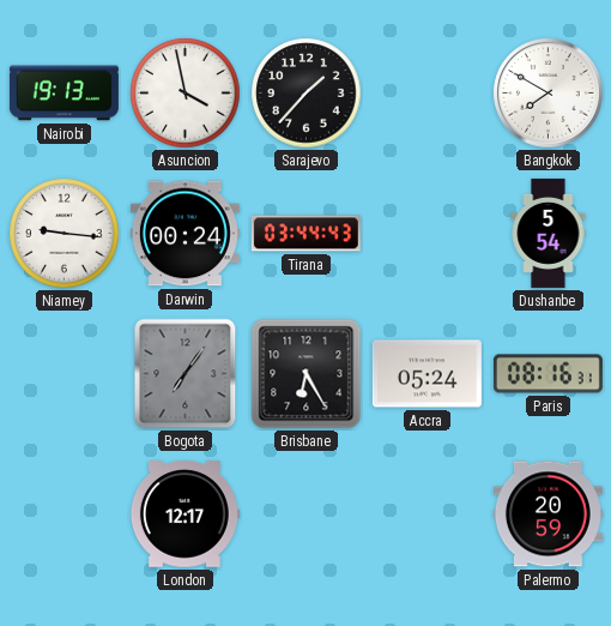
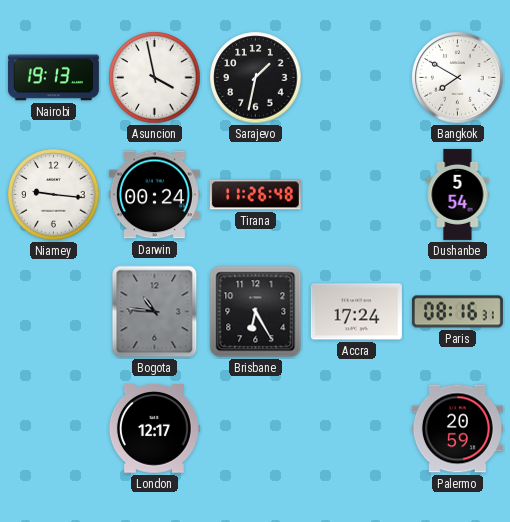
Sarajevo: 1:37 -> 1:32 (256, 78)
Tirana: 03:44 -> 11:26 (255, 195)
Bogota: 7:06 -> 10:46 (155, 312)
Accra: 05:24 -> 17:24 (356, 312)
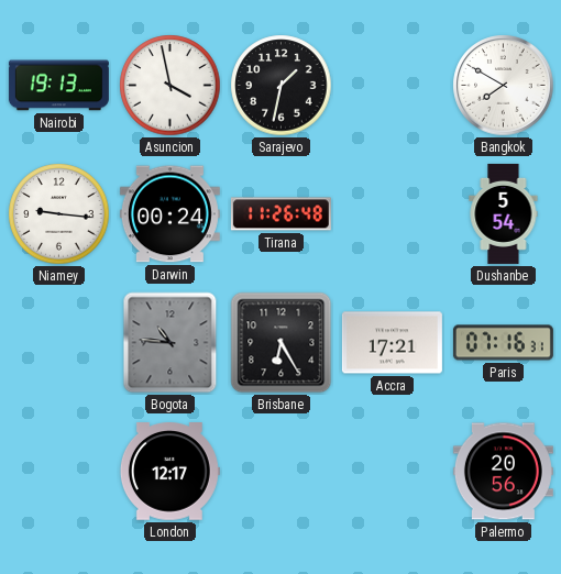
Accra: 17:24 -> 17:21 (392, 343)
Paris: 08:16 -> 07:16 (503, 343)
Palermo: 20:59 -> 20:56 (503, 472)
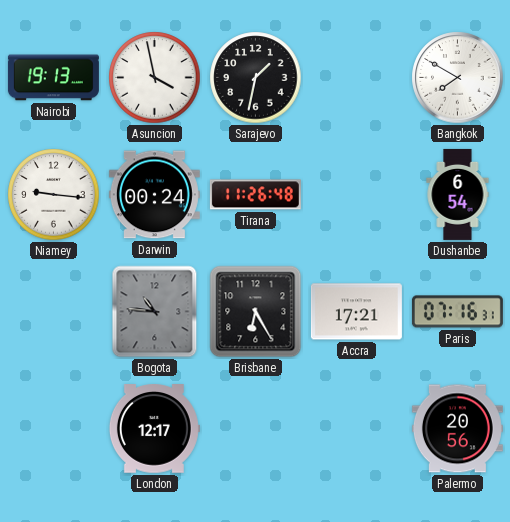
Dushanbe: 5:54 -> 6:54 (458, 194)
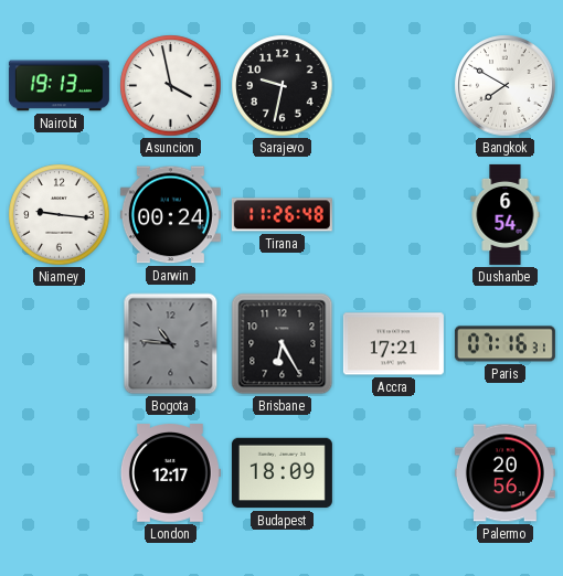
Sarajevo: 1:32 -> 9:32 (283, 86)
Budapest: none -> 18:09 (281, 473)
